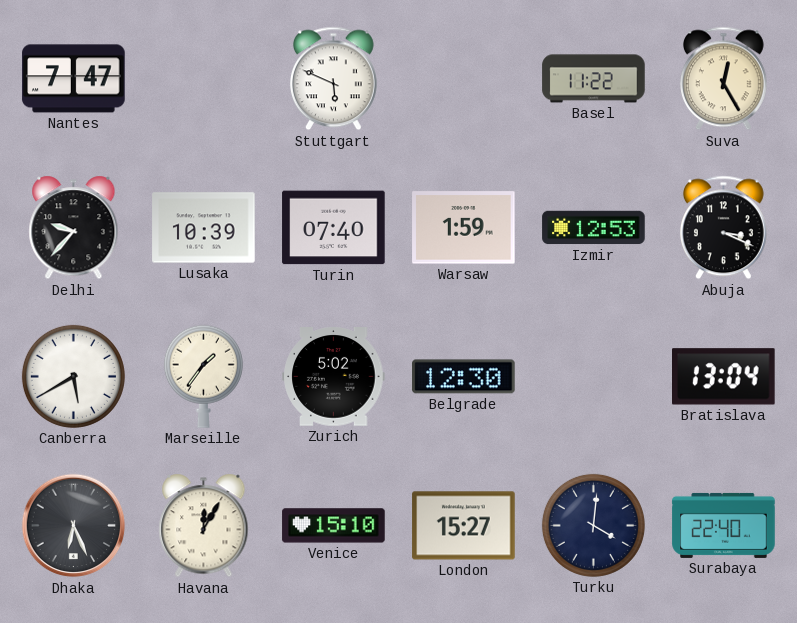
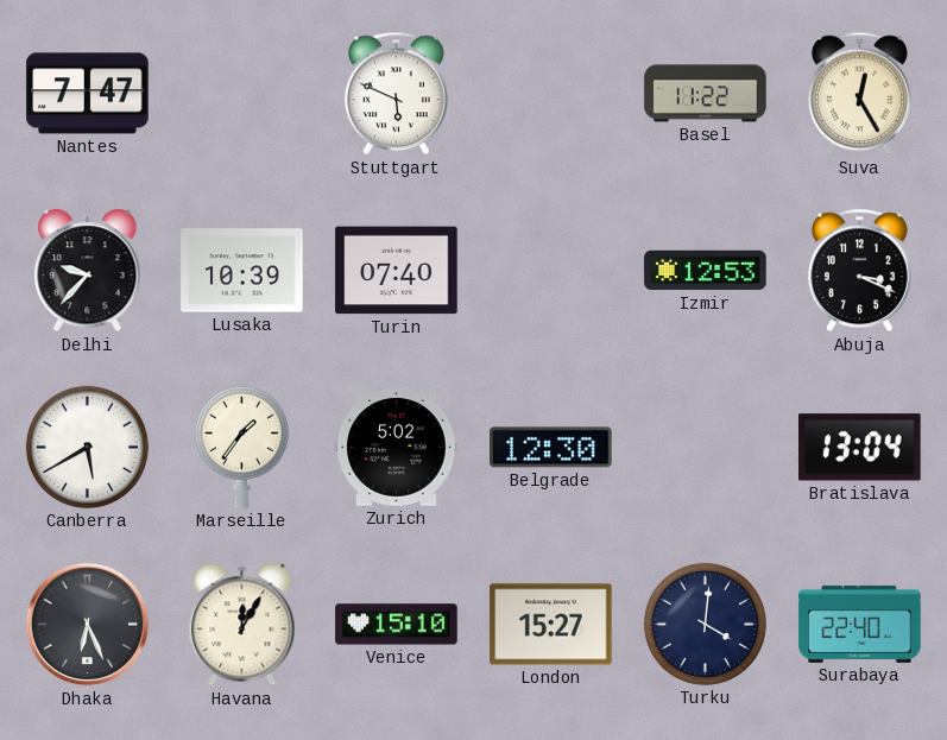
Warsaw: 1:59 -> none (464, 228)
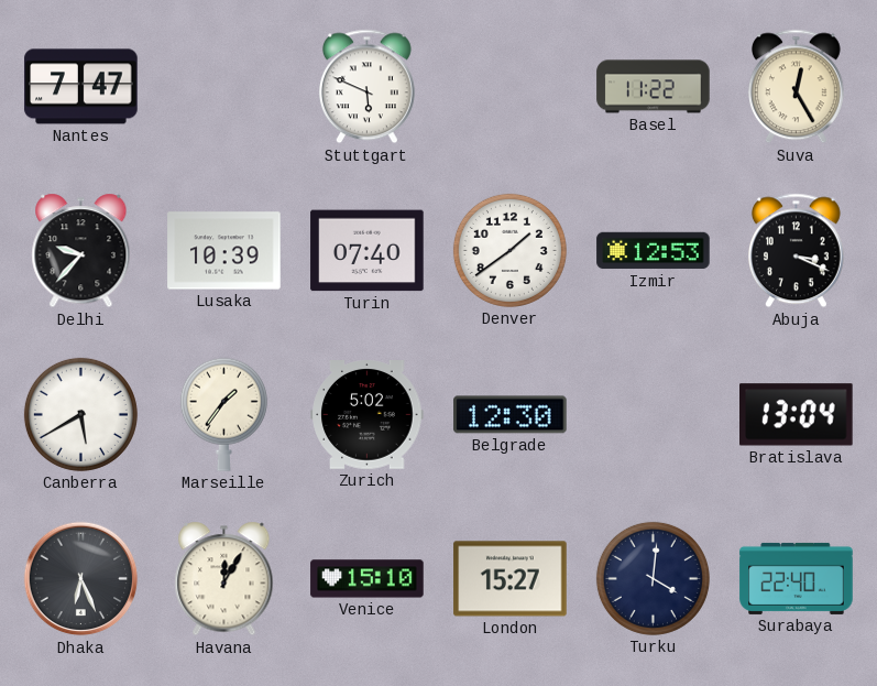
Denver: none -> 1:39 (509, 250)
